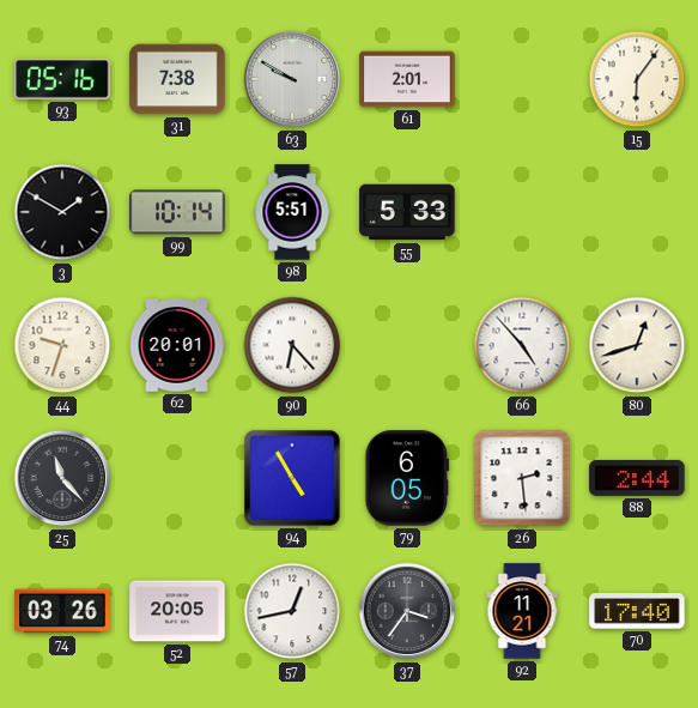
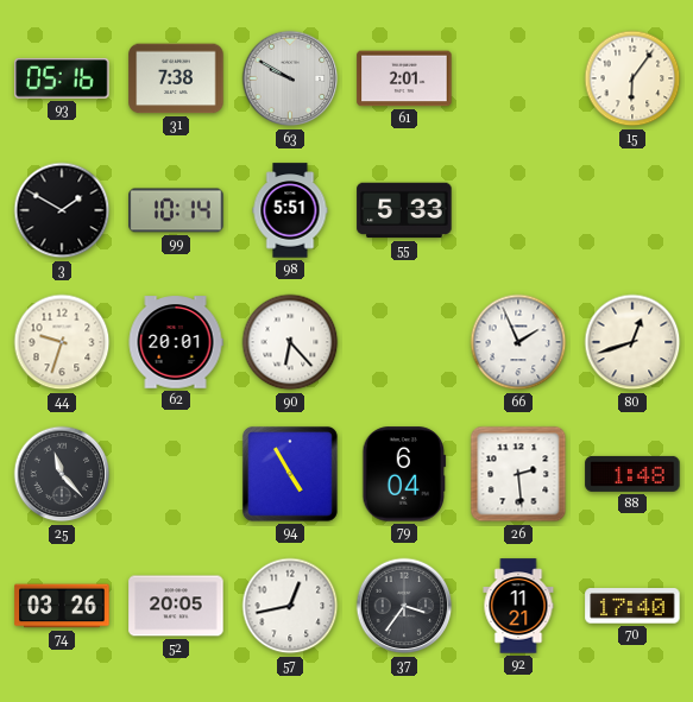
66: 4:53 -> 1:56 (518, 342)
79: 6:05 -> 6:04 (404, 474)
88: 2:44 -> 1:48 (632, 474)
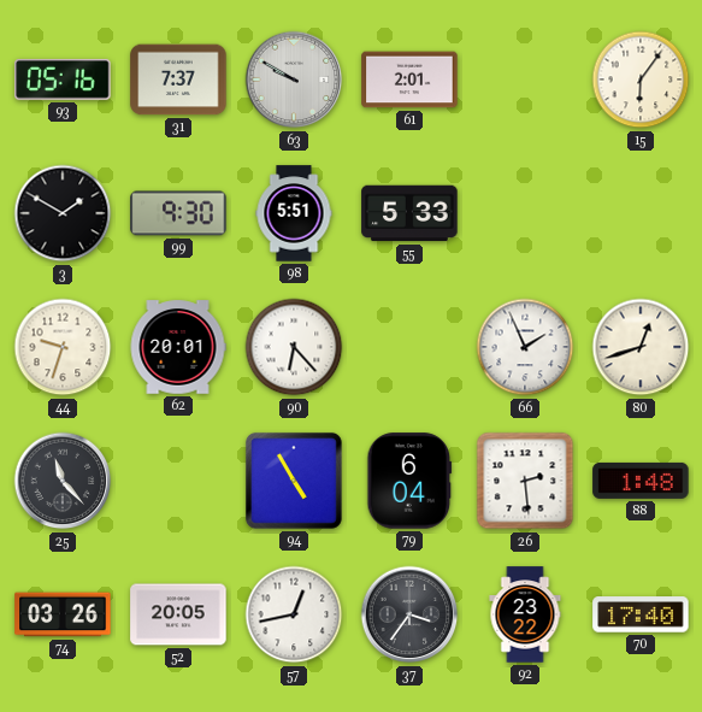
31: 7:38 -> 7:37 (178, 80)
99: 10:14 -> 9:30 (178, 213)
92: 11:21 -> 23:22 (525, 614)
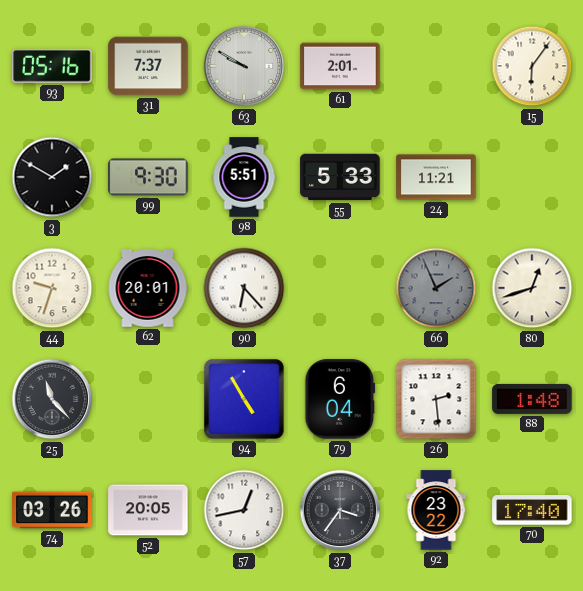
24: none -> 11:21 (436, 177)
66 dial: white -> grey (436, 288)
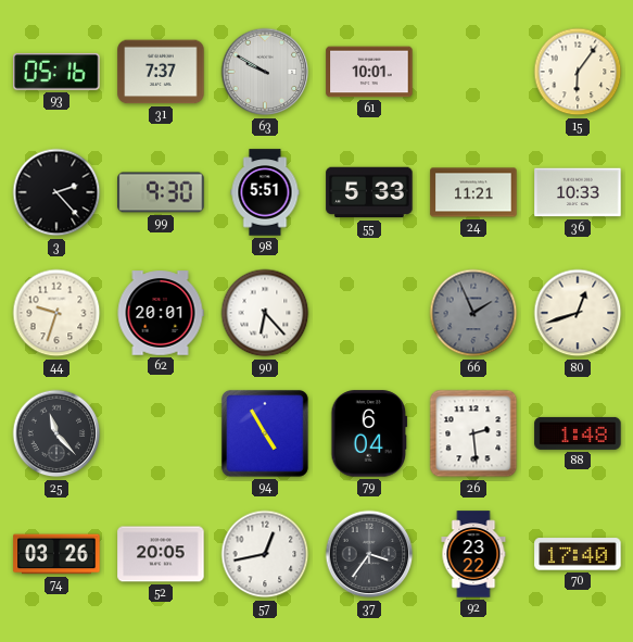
61: 2:01 -> 10:01 (369, 72)
3: 1:50 -> 2:23 (56, 192)
36: none -> 10:33 (578, 192)
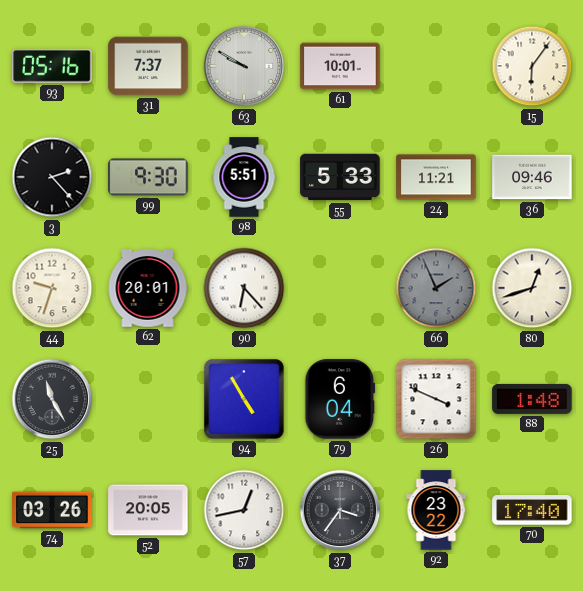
36: 10:33 -> 09:46 (532, 177)
25: 11:23 -> 11:25 (52, 399)
26: 2:29 -> 3:49 (436, 399)
